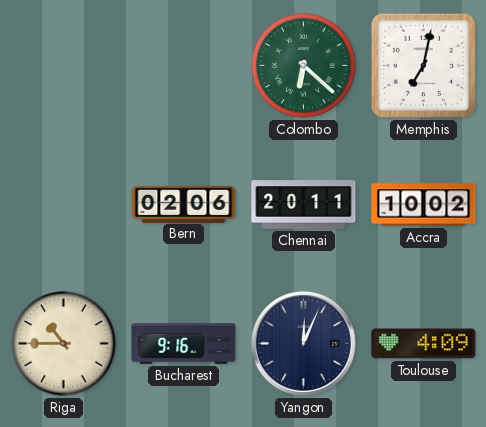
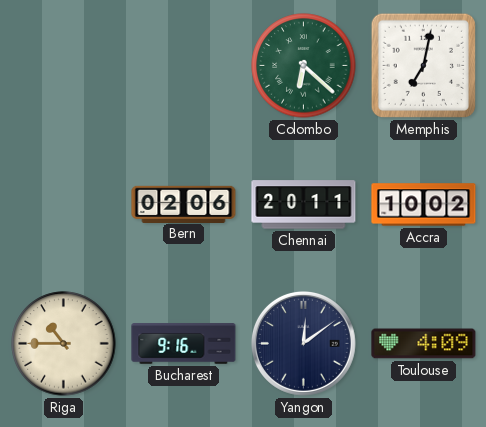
Yangon: 12:04 -> 12:09 (303, 343)
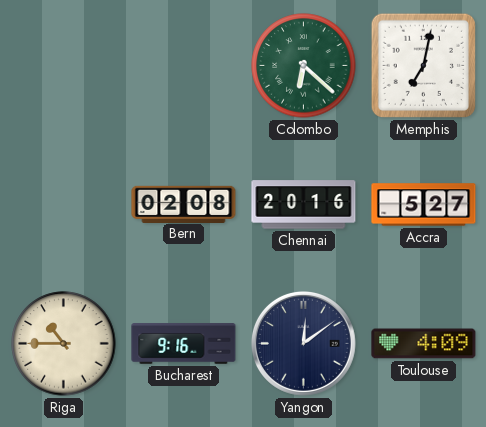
Bern: 02:06 -> 02:08 (184, 204)
Chennai: 20:11 -> 20:16 (304, 205)
Accra: 10:02 -> 5:27 (424, 205)
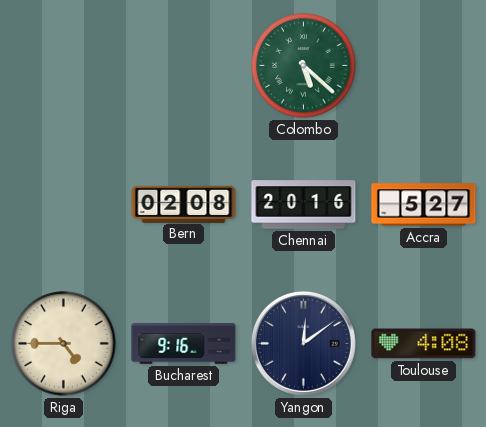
Colombo: 6:22 -> 5:22 (304, 66)
Memphis: 7:02 -> none (423, 65)
Riga: 10:45 -> 4:45 (64, 344)
Toulouse: 4:09 -> 4:08 (424, 344)
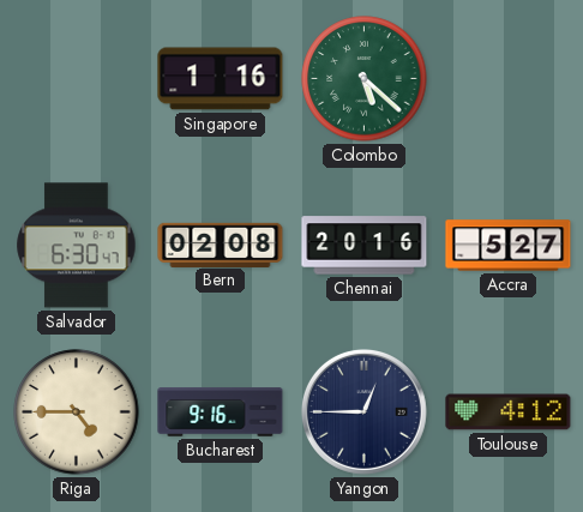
Singapore: none -> 1:16 (221, 79)
Salvador: none -> 6:30 (77, 246)
Yangon: 12:09 -> 12:45 (363, 411)
Toulouse: 4:08 -> 4:12 (509, 412)
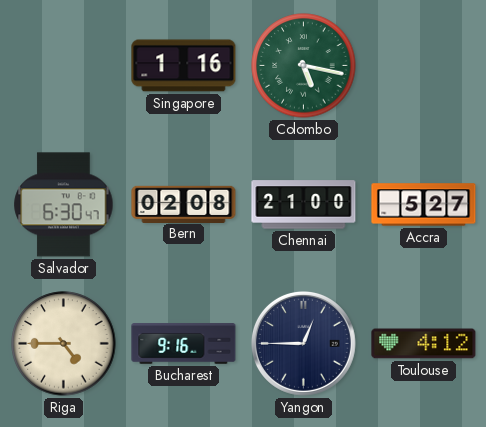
Colombo: 5:22 -> 5:17 (304, 66)
Chennai: 20:16 -> 21:00 (304, 205)
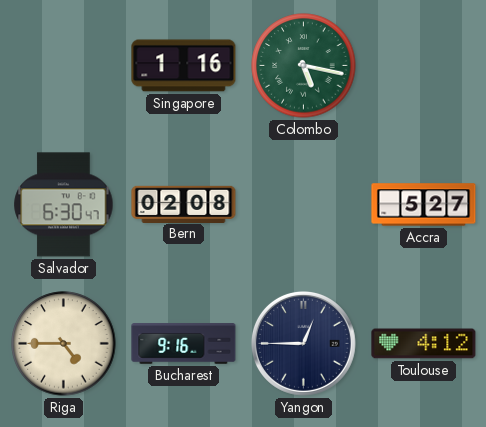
Chennai: 21:00 -> none (304, 205)
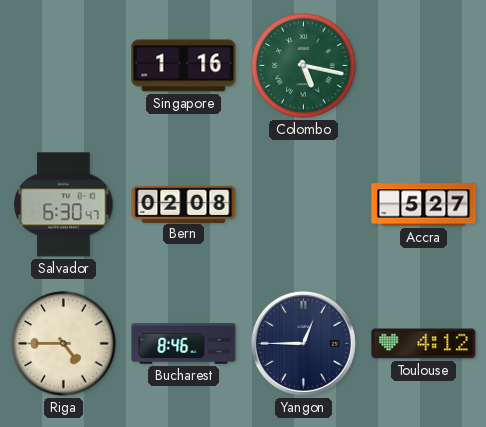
Bucharest: 9:16 -> 8:46 (184, 344)
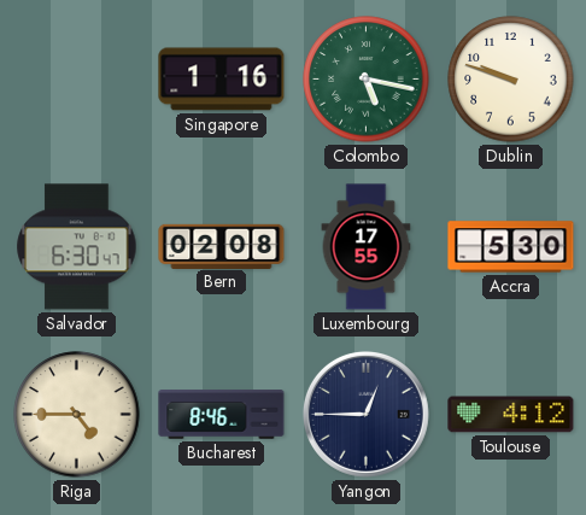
Dublin: none -> 9:48 (511, 80)
Luxembourg: none -> 17:55 (367, 247)
Accra: 5:27 -> 5:30 (511, 247)
